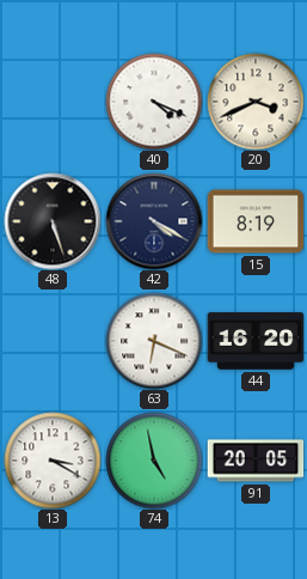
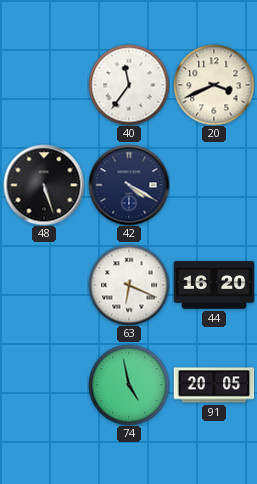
40: 4:19 -> 11:36 (129, 85)
15: 8:19 -> none (256, 221)
13: 3:20 -> none (53, 461)
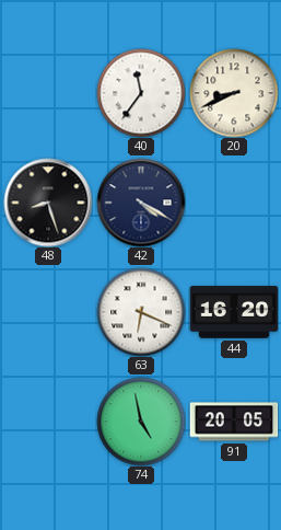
20: 3:41 -> 8:41 (234, 93)
48: 5:27 -> 8:27 (48, 203)
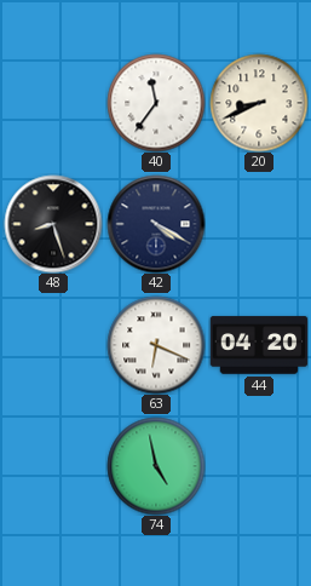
44: 16:20 -> 04:20 (259, 345)
91: 20:05 -> none (234, 422)
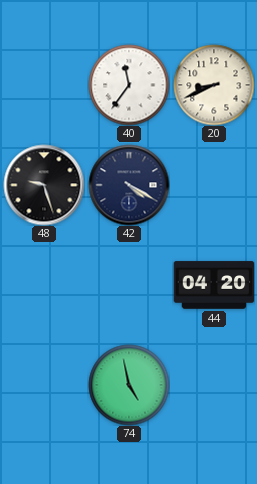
48: 8:27 -> 9:27 (44, 185)
63: 6:19 -> none (156, 345)
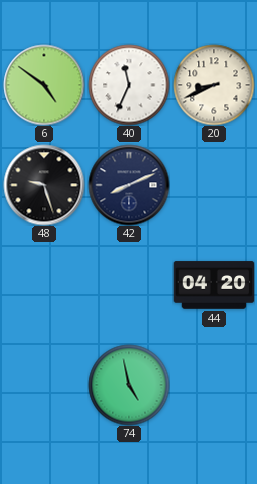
6: none -> 4:51 (44, 85)
40: 11:36 -> 11:34 (129, 85)
42: 4:20 -> 8:11 (129, 185)
